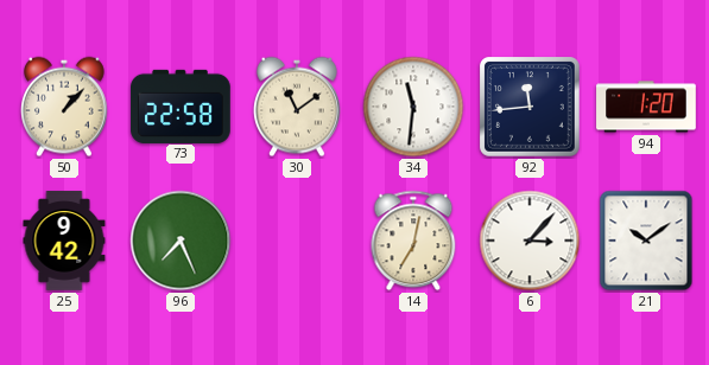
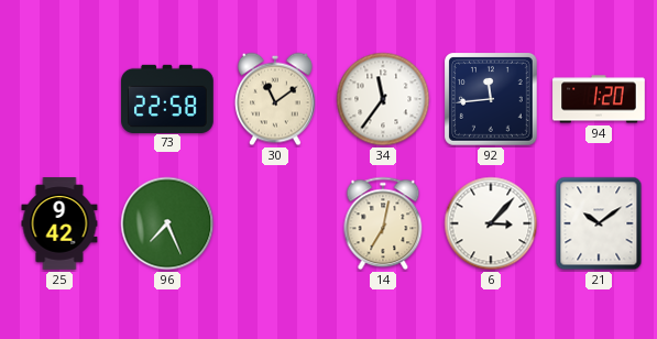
50: 1:07 -> none (65, 107)
34: 11:31 -> 11:36 (383, 99)
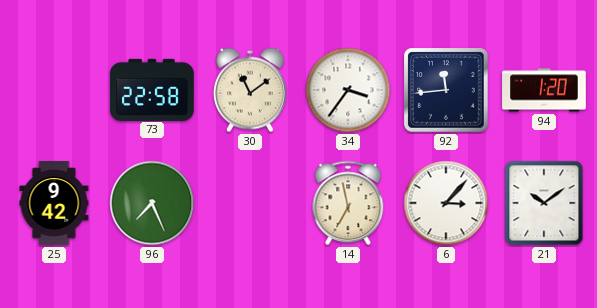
34: 11:36 -> 3:36 (348, 90)
14: 7:02 -> 6:58 (348, 203)
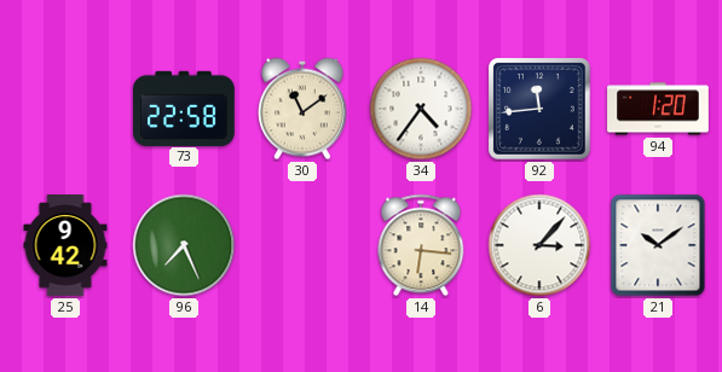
34: 3:36 -> 4:36 (421, 109)
14: 6:58 -> 6:16 (421, 245)
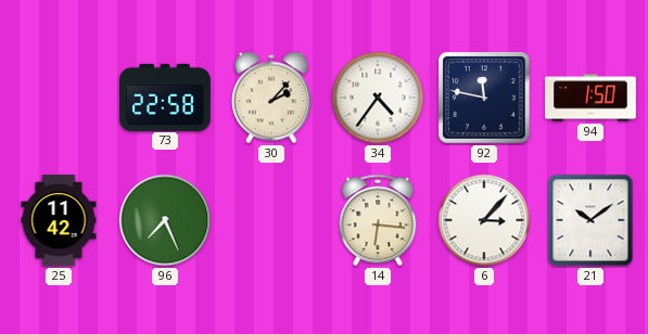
30: 11:09 -> 2:07 (272, 98)
92: 11:44 -> 11:47 (485, 99)
94: 1:20 -> 1:50 (590, 98)
25: 9:42 -> 11:42 (59, 220)
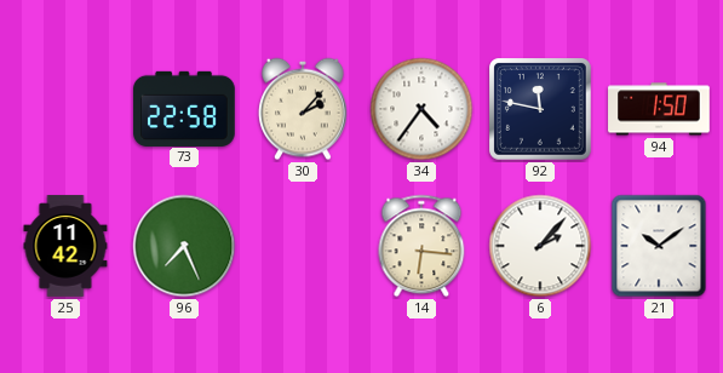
6: 3:07 -> 2:07 (540, 246)
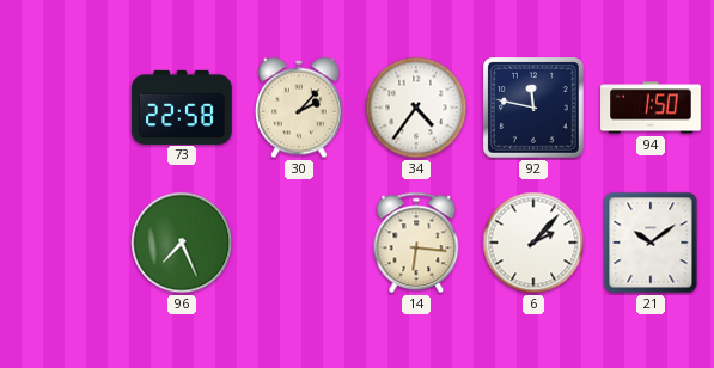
25: 11:42 -> none (65, 246)
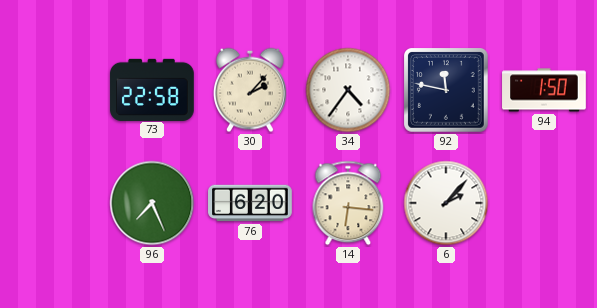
76: none -> 6:20 (250, 203)
21: 10:09 -> none (651, 243)
